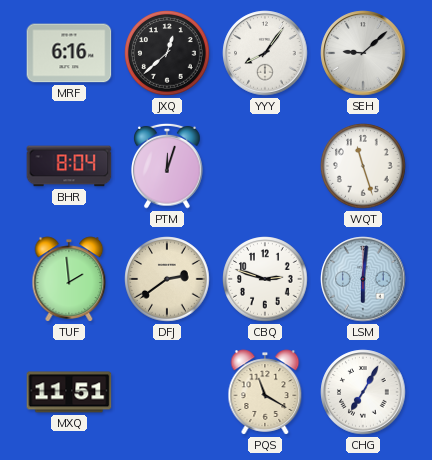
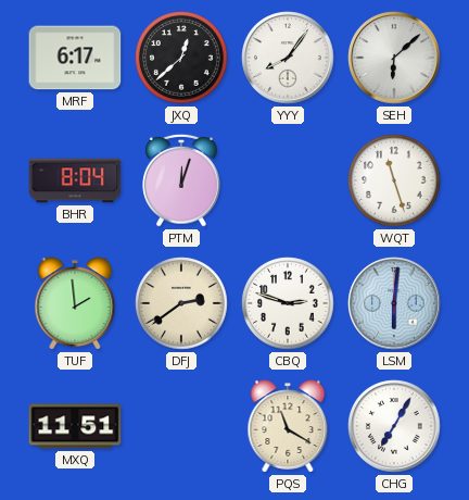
MRF: 6:16 -> 6:17 (75, 58)
SEH: 9:08 -> 6:08 (394, 58)
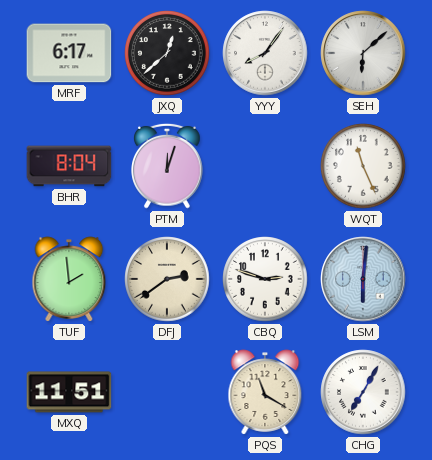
WQT: 11:27 -> 11:26 (363, 166)
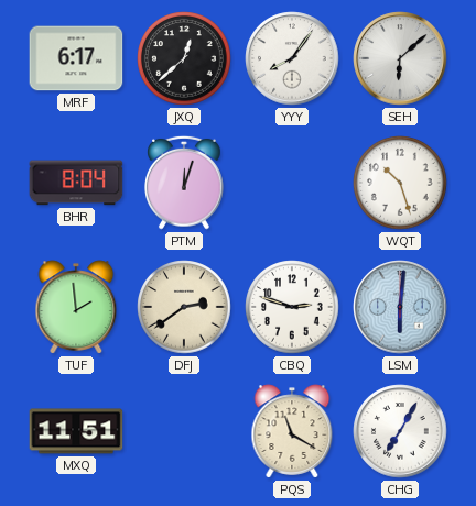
WQT: 11:26 -> 10:27 (400, 183)
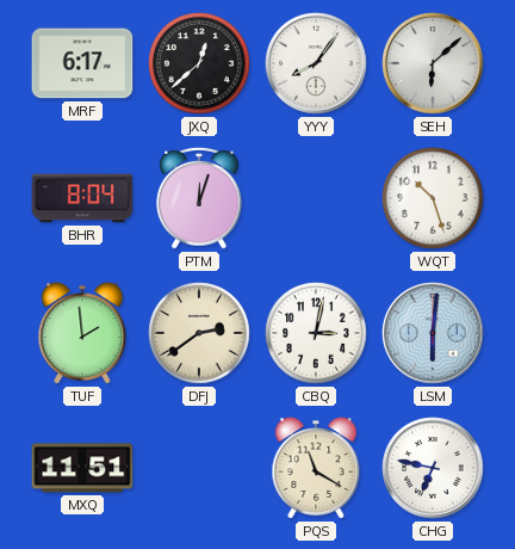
CBQ: 2:48 -> 3:02 (316, 333)
CHG: 7:05 -> 6:47 (433, 468)
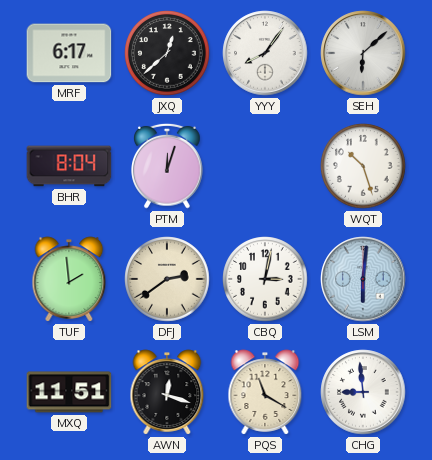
AWN: none -> 12:18 (167, 392)
CHG: 6:47 -> 8:59 (363, 392)
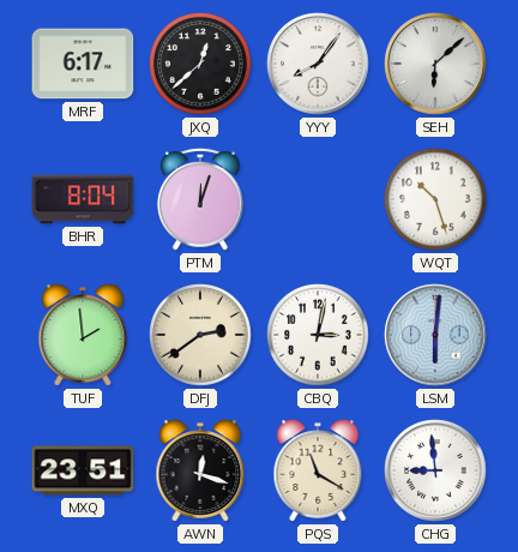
MXQ: 11:51 -> 23:51 (83, 470)
